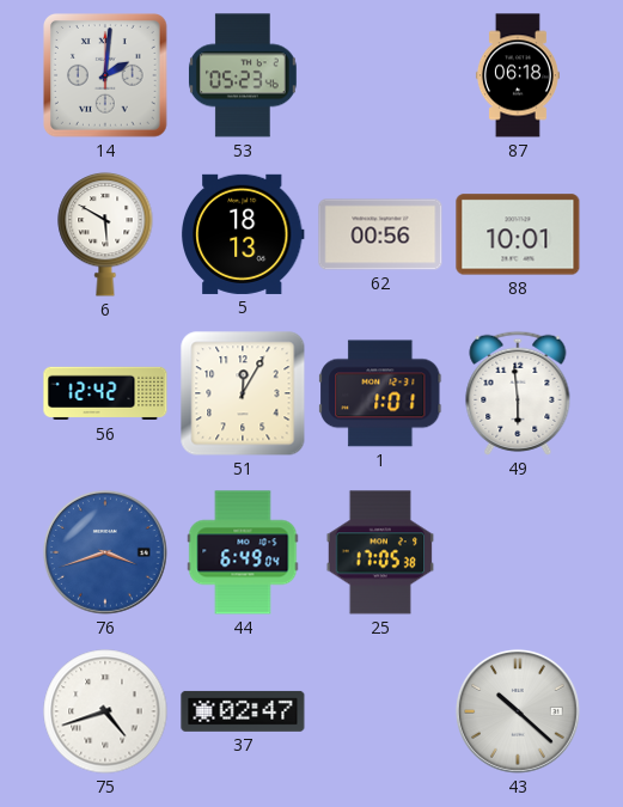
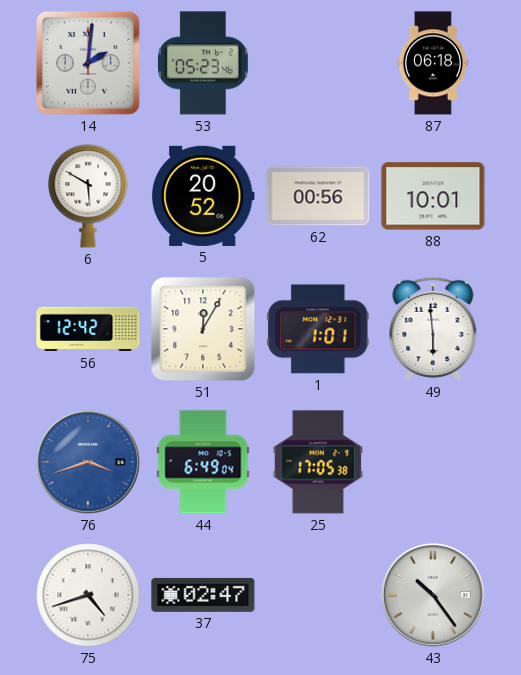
5: 18:13 -> 20:52 (204, 196)
43: 10:22 -> 10:24 (433, 595)
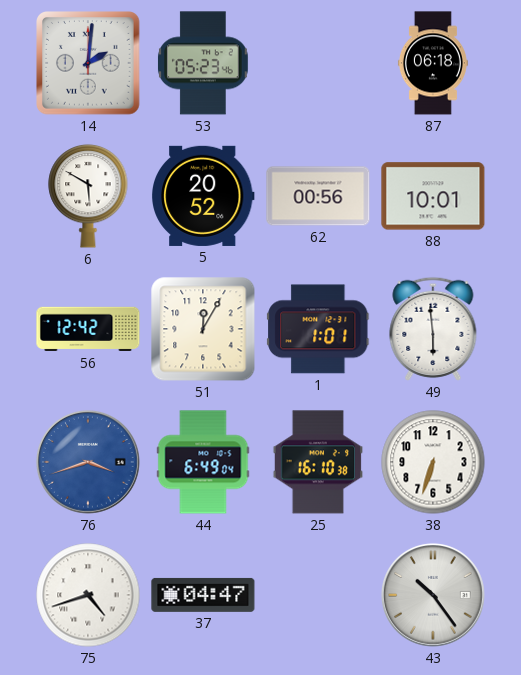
25: 17:05 -> 16:10 (318, 462)
38: none -> 6:33 (433, 462)
37: 02:47 -> 04:47 (203, 595)
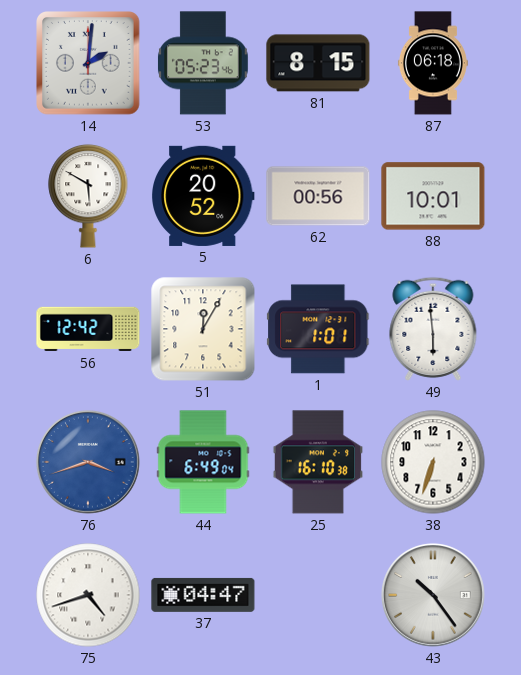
81: none -> 8:15 (318, 63)
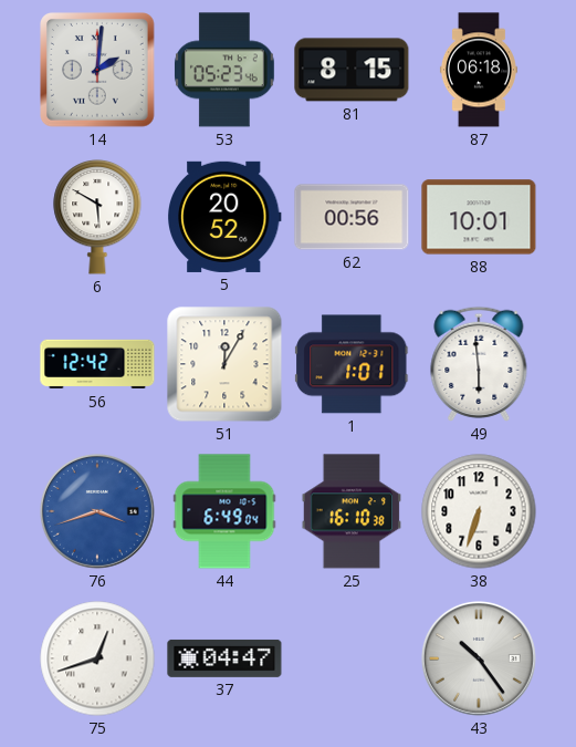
75: 4:42 -> 12:42 (97, 658)
